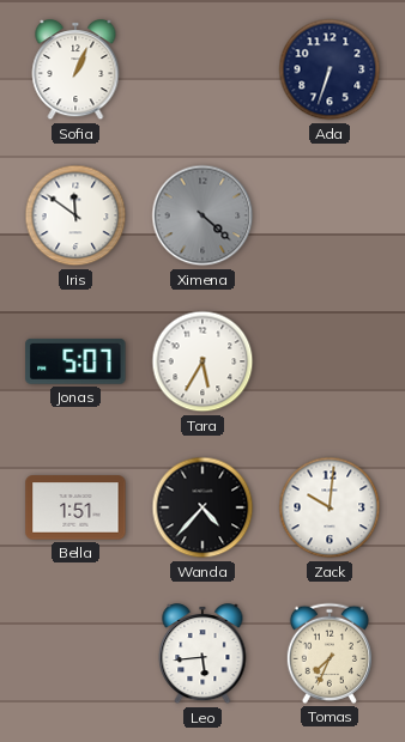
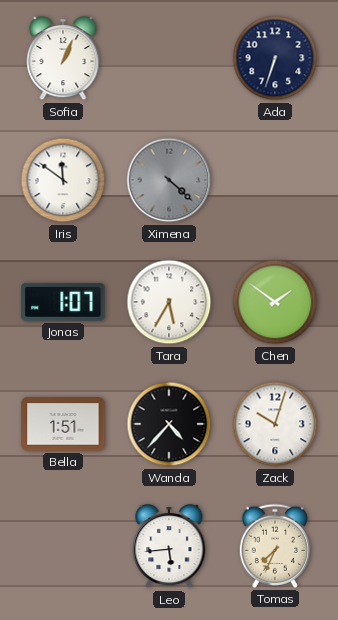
Jonas: 5:07 -> 1:07 (63, 302)
Chen: none -> 1:51 (275, 302)
Zack: 10:01 -> 10:03 (275, 424)
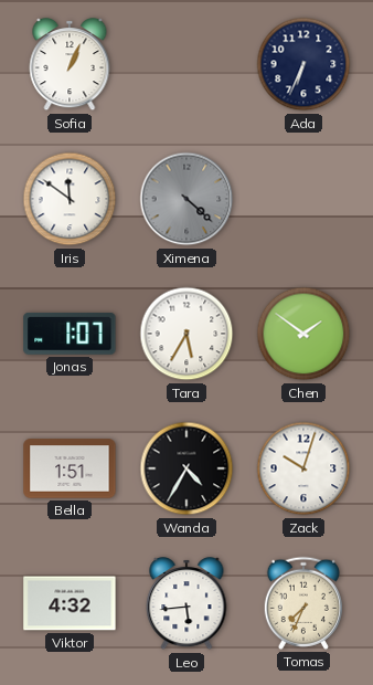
Ada: 6:33 -> 6:34 (303, 64)
Wanda: 4:37 -> 4:35 (186, 468)
Viktor: none -> 4:32 (70, 603)
